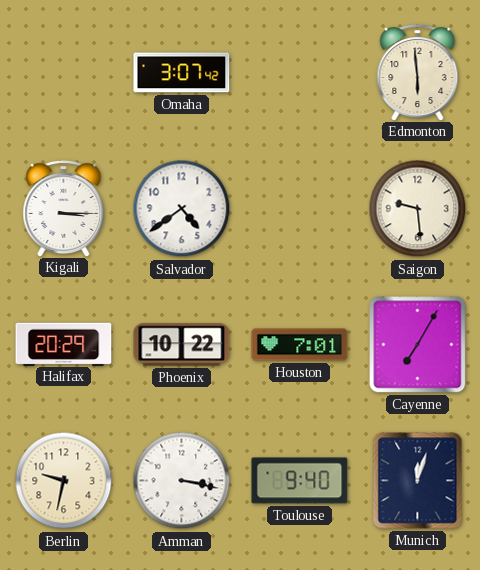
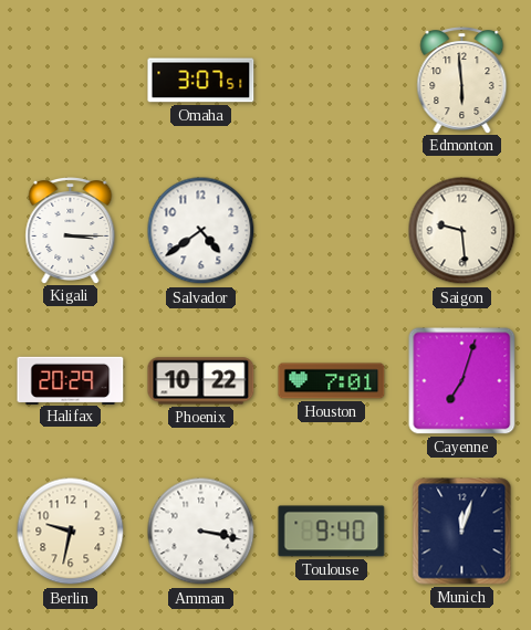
Omaha: 3:07:42 -> 3:07:51 (201, 81)
Cayenne: 7:05 -> 7:03 (462, 381)
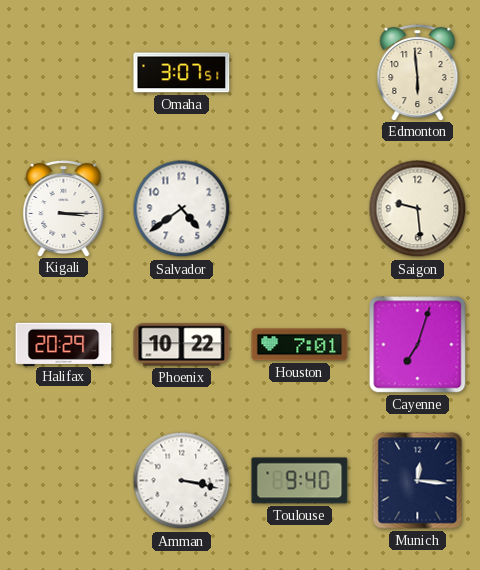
Berlin: 9:32 -> none (71, 532)
Munich: 12:03 -> 12:16 (418, 481)
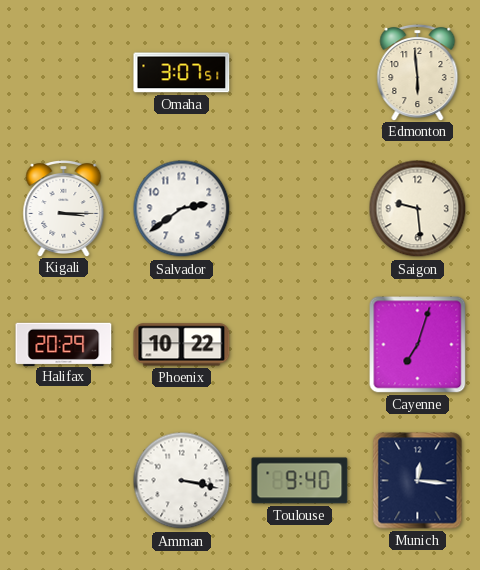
Salvador: 4:39 -> 2:39 (182, 209)
Houston: 7:01 -> none (300, 345)
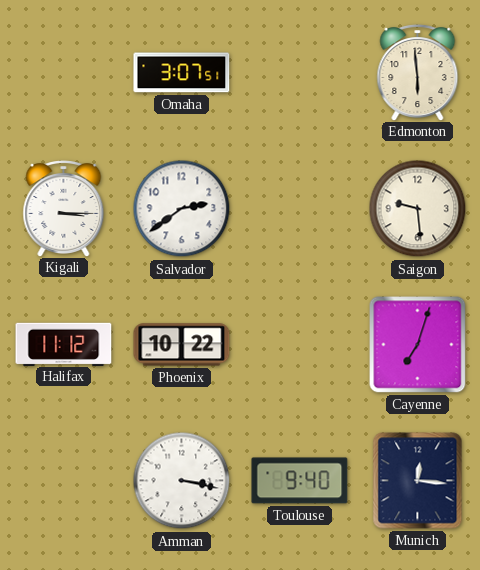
Halifax: 20:29 -> 11:12 (64, 344)
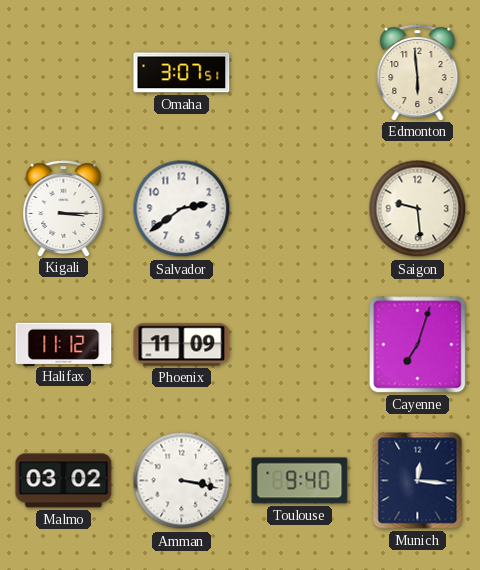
Phoenix: 10:22 -> 11:09 (182, 345)
Malmo: none -> 03:02 (64, 481)
